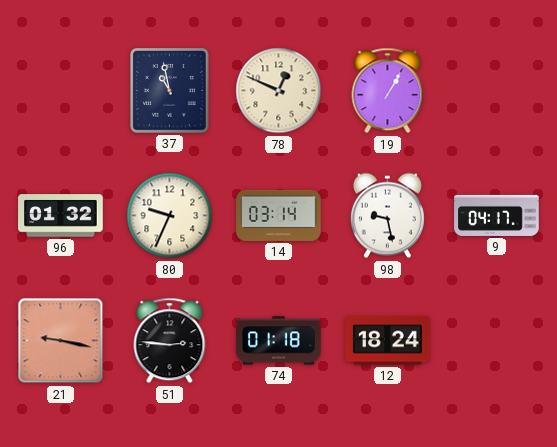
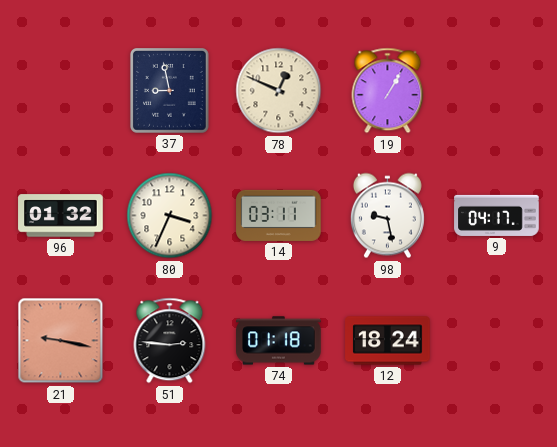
37: 10:58 -> 8:58 (170, 91)
80: 9:34 -> 3:34 (170, 216)
14: 03:14 -> 03:11 (279, 215)
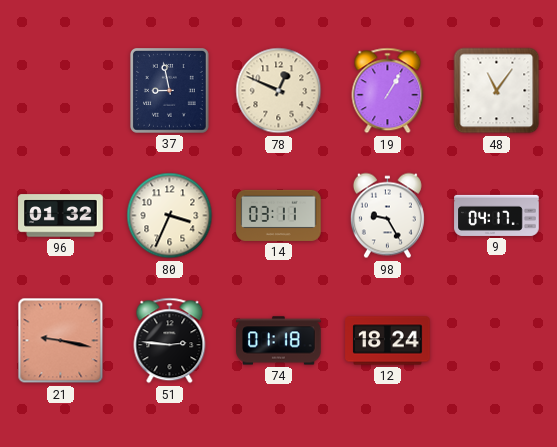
48: none -> 11:06 (497, 91)
98: 9:28 -> 9:25 (387, 216)
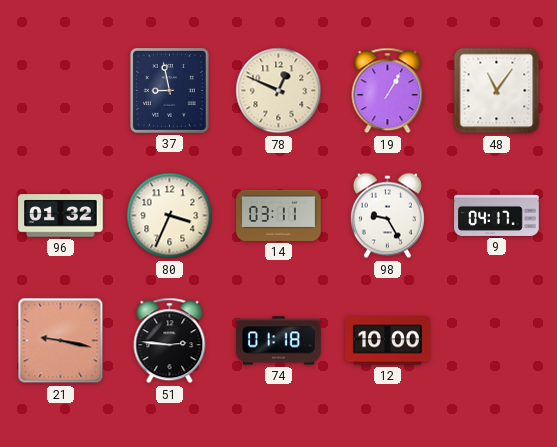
12: 18:24 -> 10:00 (388, 341)
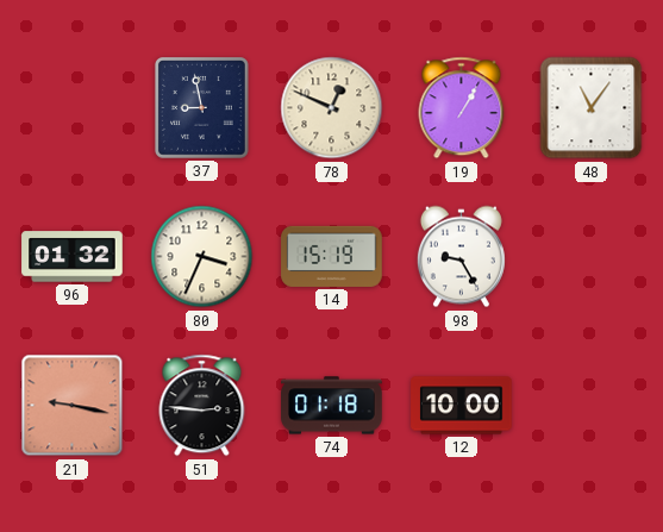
14: 03:11 -> 15:19 (332, 256)
9: 04:17 -> none (497, 215)
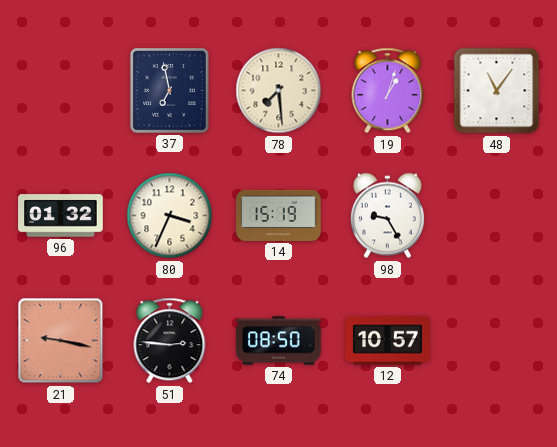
37: 8:58 -> 6:58 (170, 91)
78: 12:49 -> 7:29 (279, 91)
19: 1:05 -> 1:03 (388, 91)
74: 01:18 -> 08:50 (279, 341)
12: 10:00 -> 10:57 (388, 341)
